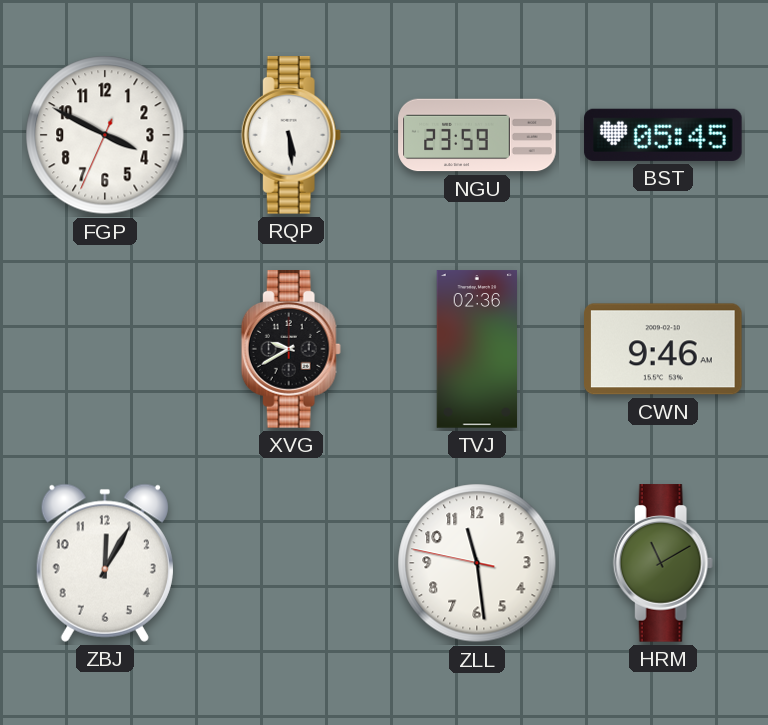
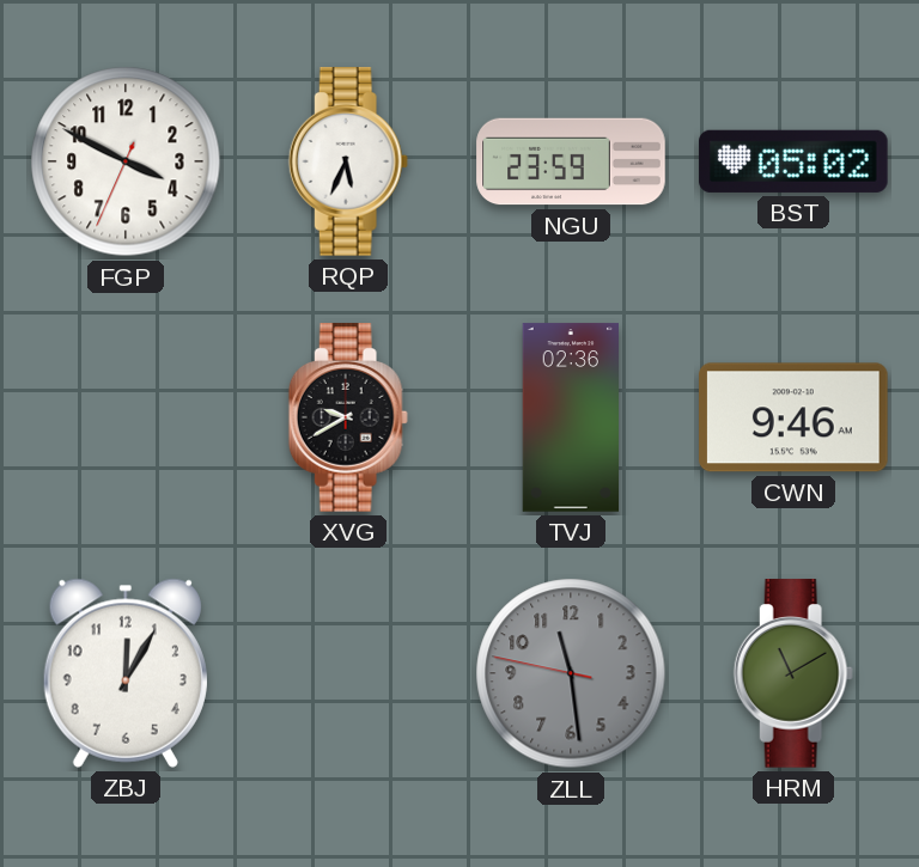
RQP: 5:29 -> 5:34 (348, 161)
BST: 05:45 -> 05:02 (793, 161)
ZLL dial: white -> grey (571, 673)
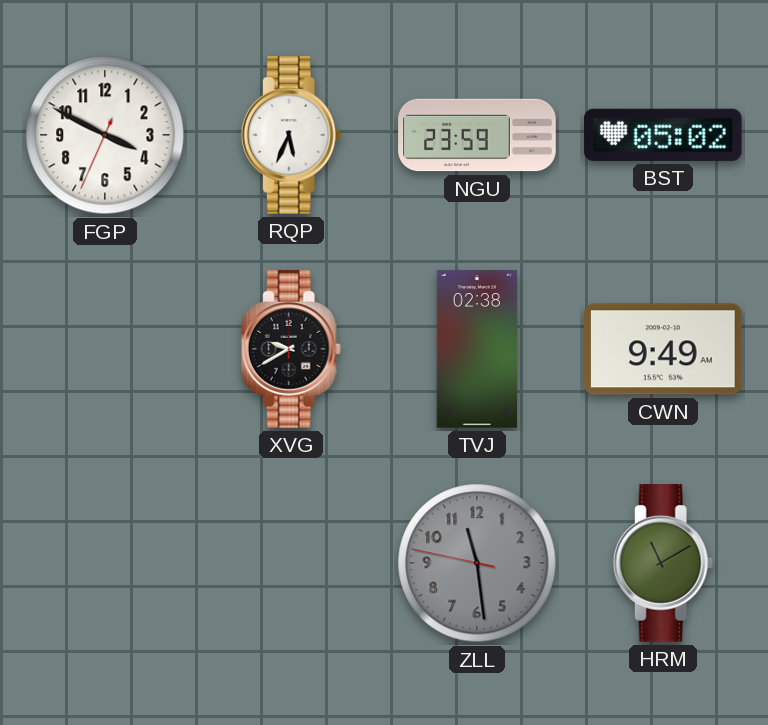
TVJ: 02:36 -> 02:38 (476, 349)
CWN: 9:46 -> 9:49 (664, 349)
ZBJ: 12:05 -> none (126, 673)
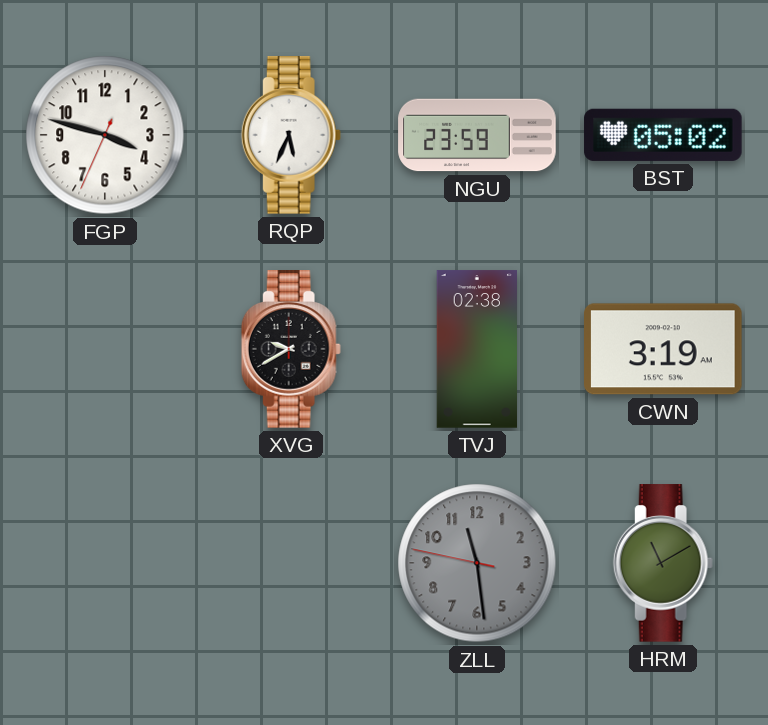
FGP: 3:49 -> 3:47 (105, 135)
CWN: 9:49 -> 3:19 (664, 349)
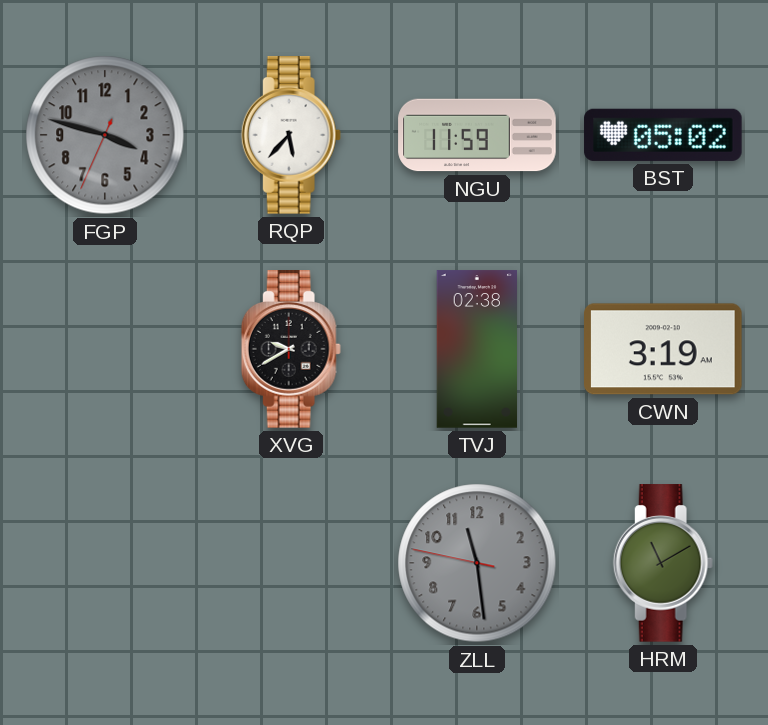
FGP dial: white -> grey (105, 135)
RQP: 5:34 -> 5:37 (291, 135)
NGU: 23:59 -> 11:59 (477, 135)
